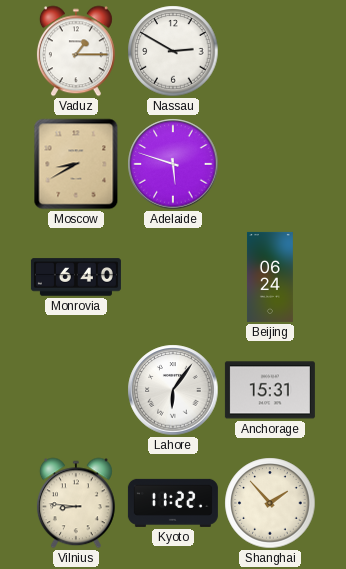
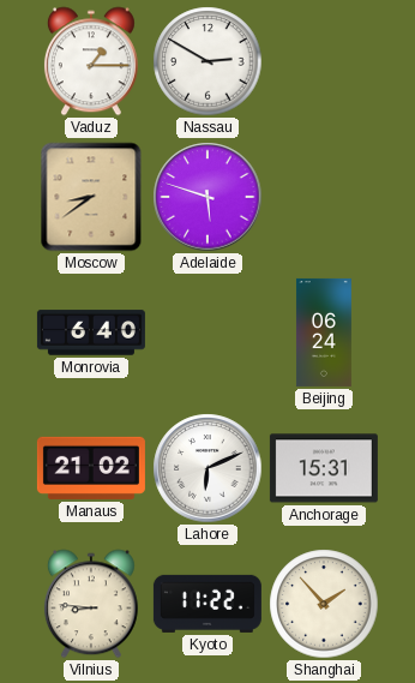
Moscow: 8:40 -> 8:39 (91, 197)
Manaus: none -> 21:02 (91, 468)
Lahore: 6:06 -> 6:11 (207, 468)
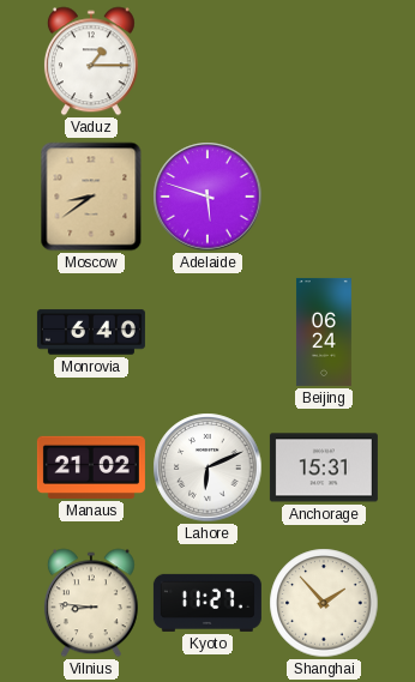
Nassau: 2:50 -> none (207, 61)
Kyoto: 11:22 -> 11:27 (207, 603)
